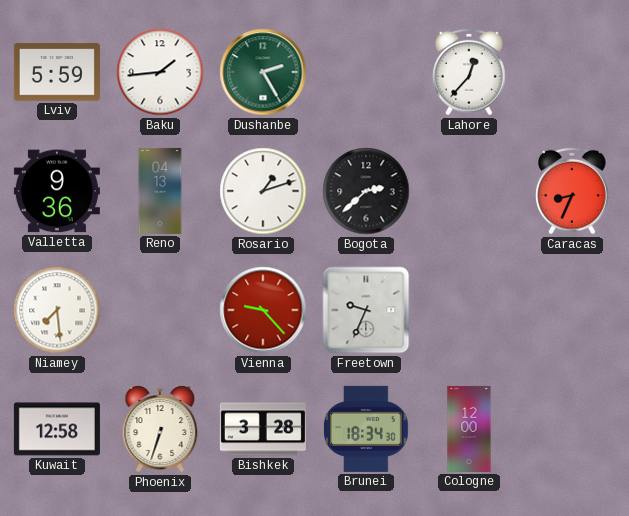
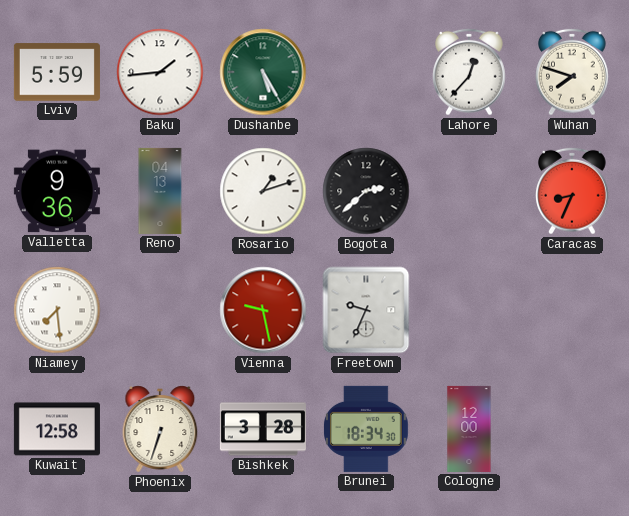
Dushanbe: 2:25 -> 5:25 (263, 72)
Wuhan: none -> 7:48 (572, 72)
Vienna: 9:23 -> 9:28 (263, 310)
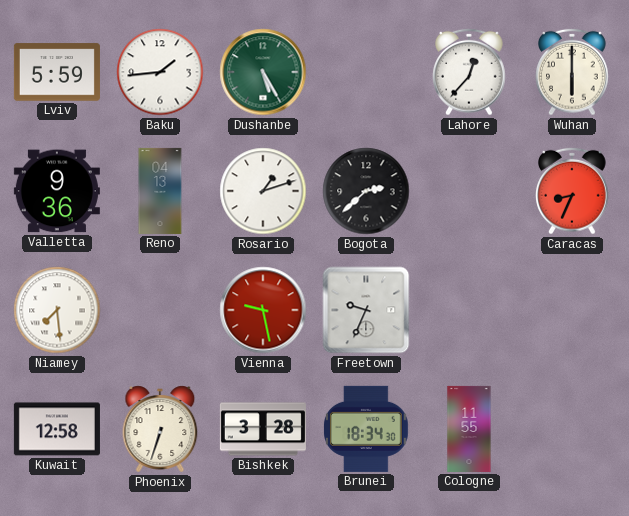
Wuhan: 7:48 -> 6:00 (572, 72)
Cologne: 12:00 -> 11:55 (469, 429)
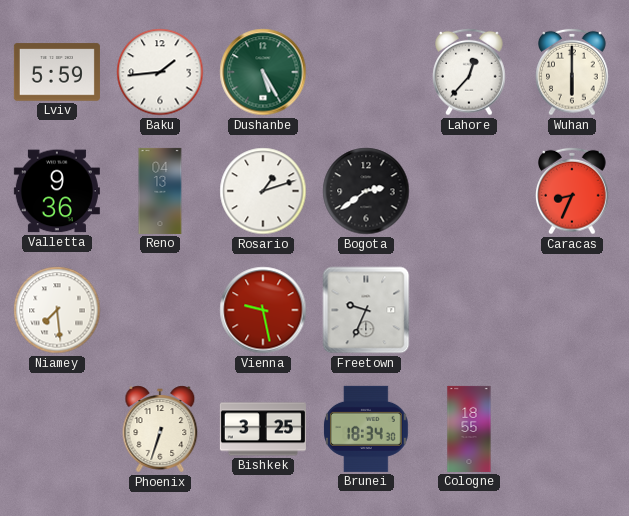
Bogota: 2:38 -> 2:39 (366, 191)
Kuwait: 12:58 -> none (57, 429)
Bishkek: 3:28 -> 3:25 (263, 429)
Cologne: 11:55 -> 18:55 (469, 429)
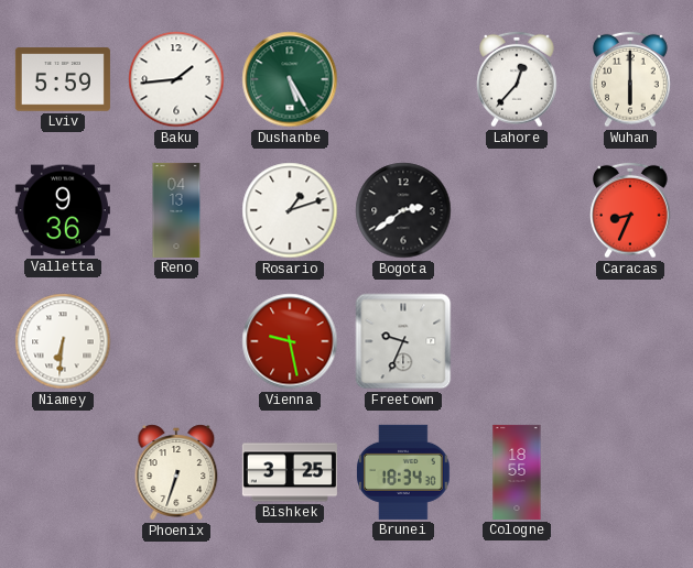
Niamey: 7:29 -> 6:31 (63, 341)
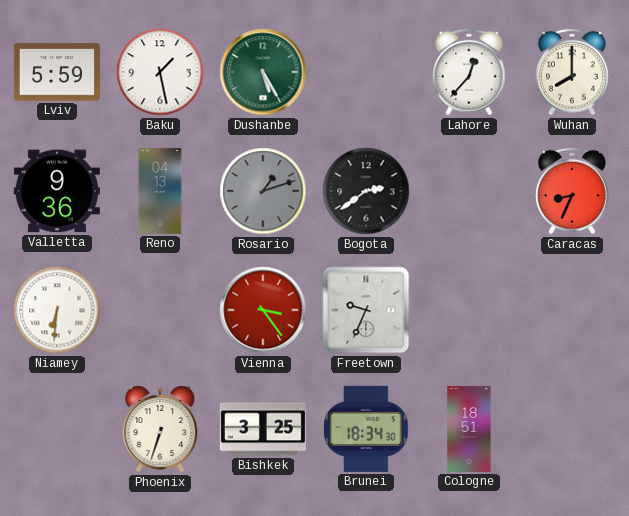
Baku: 1:44 -> 1:28 (160, 72)
Wuhan: 6:00 -> 8:00 (572, 72)
Rosario dial: white -> grey (263, 191)
Vienna: 9:28 -> 3:24 (263, 310)
Cologne: 18:55 -> 18:51 (469, 429)
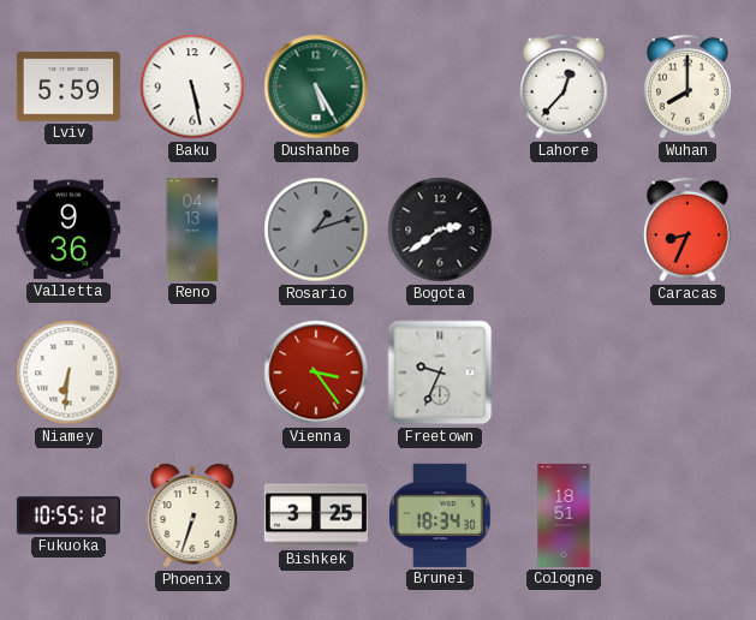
Baku: 1:28 -> 5:28 (192, 87)
Fukuoka: none -> 10:55 (69, 515)
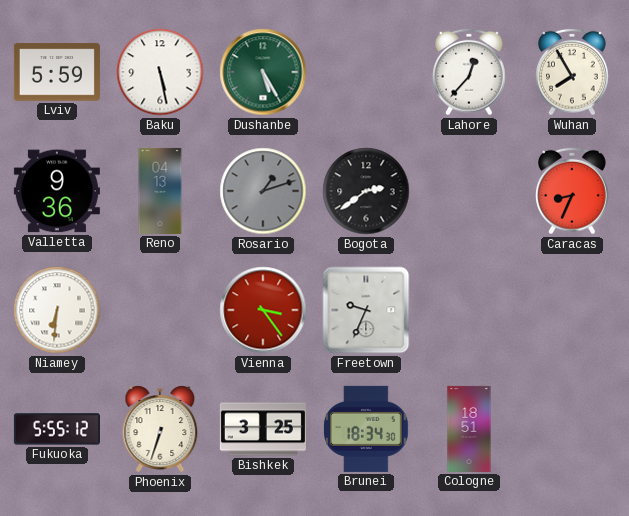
Wuhan: 8:00 -> 7:55 (572, 72)
Fukuoka: 10:55 -> 5:55 (57, 429)
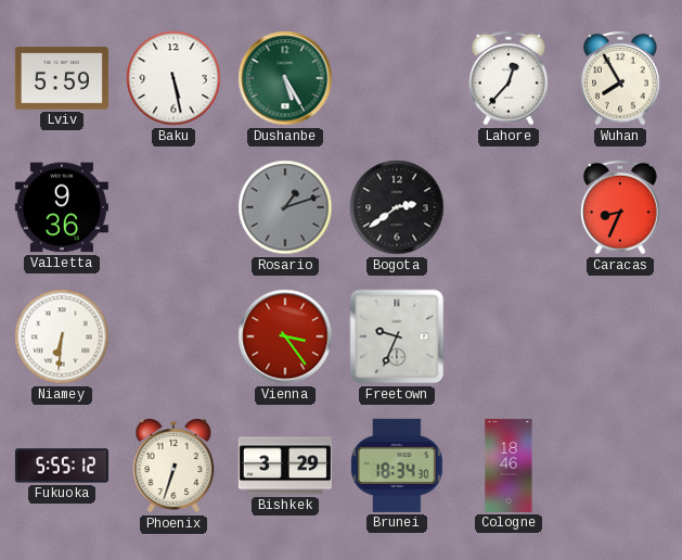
Reno: 04:13 -> none (160, 191)
Bishkek: 3:25 -> 3:29 (285, 466)
Cologne: 18:51 -> 18:46 (509, 466)
